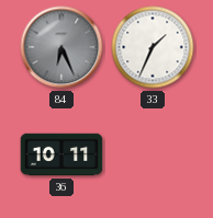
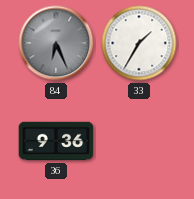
33: 1:34 -> 1:35 (139, 43)
36: 10:11 -> 9:36 (56, 141)
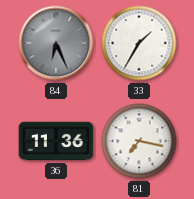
36: 9:36 -> 11:36 (56, 141)
81: none -> 7:17 (139, 141)
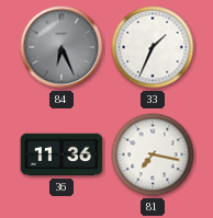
33: 1:35 -> 1:34 (153, 47)
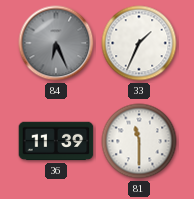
36: 11:36 -> 11:39 (56, 141)
81: 7:17 -> 11:30 (139, 141)
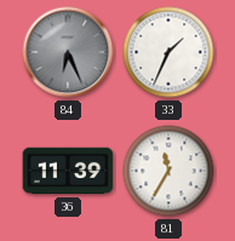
81: 11:30 -> 11:35 (168, 171)
